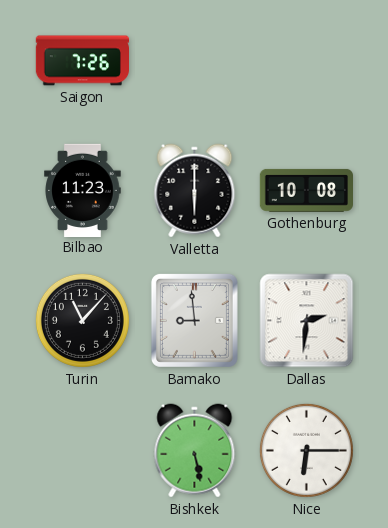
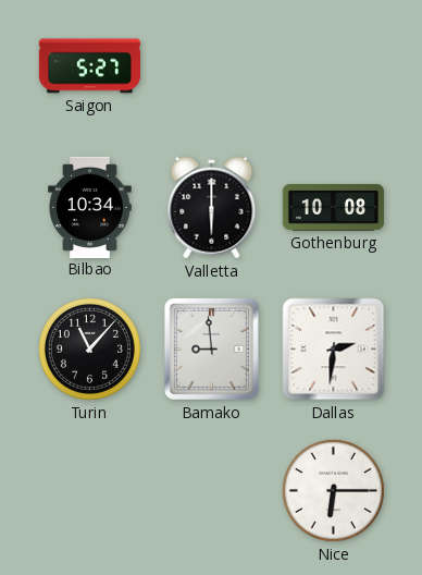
Saigon: 7:26 -> 5:27 (89, 66)
Bilbao: 11:23 -> 10:34 (90, 207)
Bishkek: 5:28 -> none (195, 451)
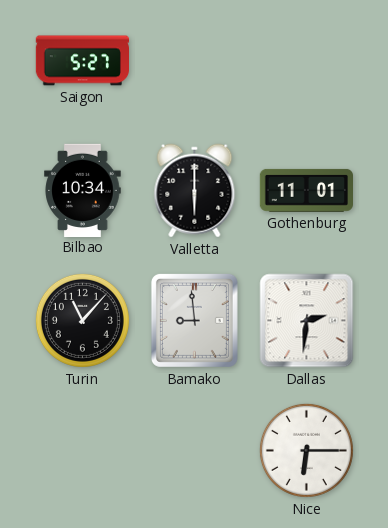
Gothenburg: 10:08 -> 11:01 (306, 190)
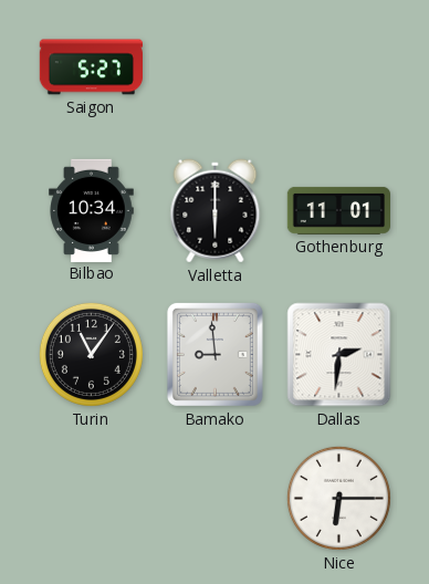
Turin: 11:07 -> 11:06 (91, 354)
